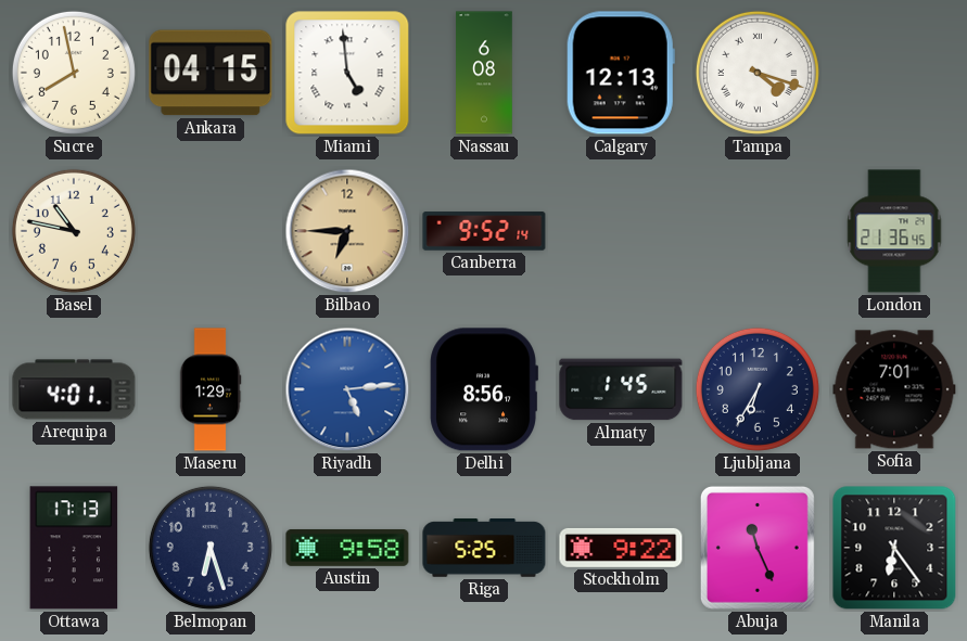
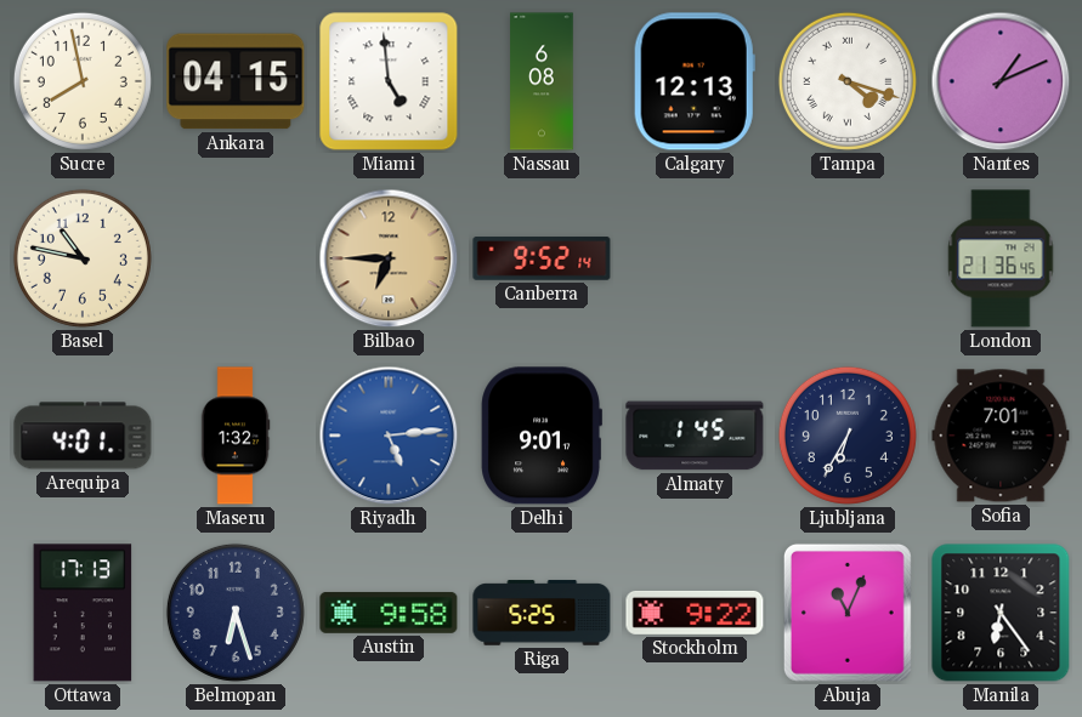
Nantes: none -> 1:11 (1001, 81)
Maseru: 1:29 -> 1:32 (236, 436)
Delhi: 8:56 -> 9:01 (542, 436)
Abuja: 11:26 -> 11:04 (848, 613)
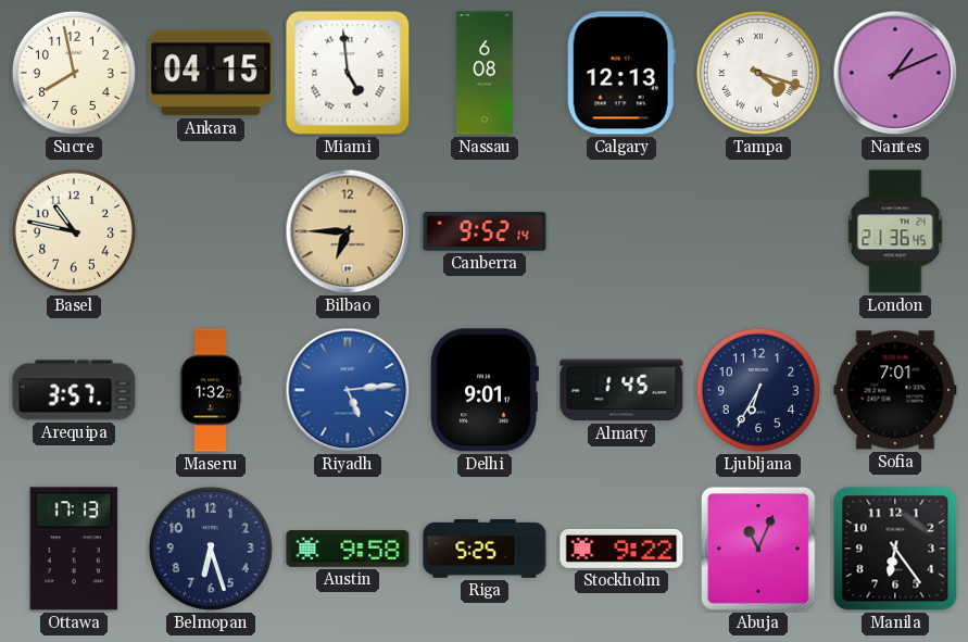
Arequipa: 4:01 -> 3:57 (74, 390)
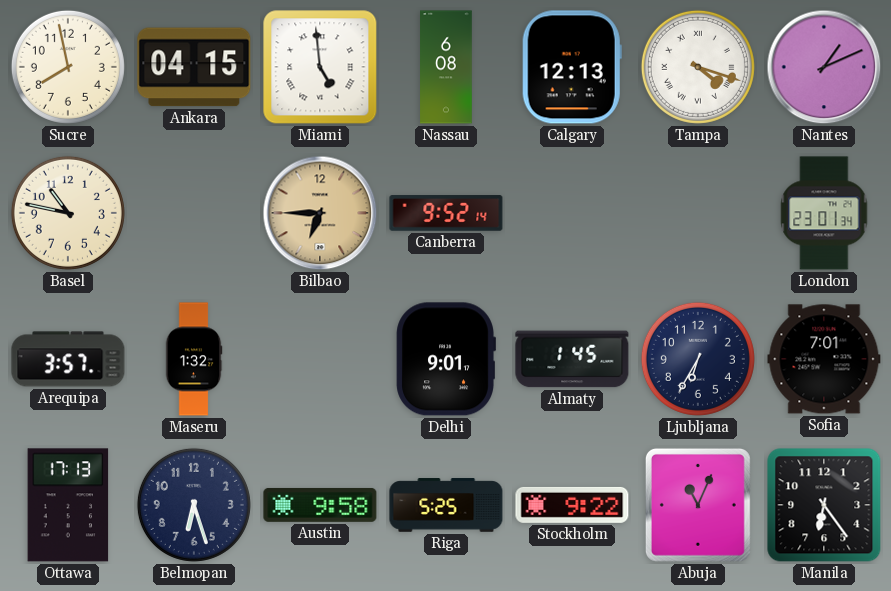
London: 21:36 -> 23:01 (824, 213)
Riyadh: 5:14 -> none (348, 390)
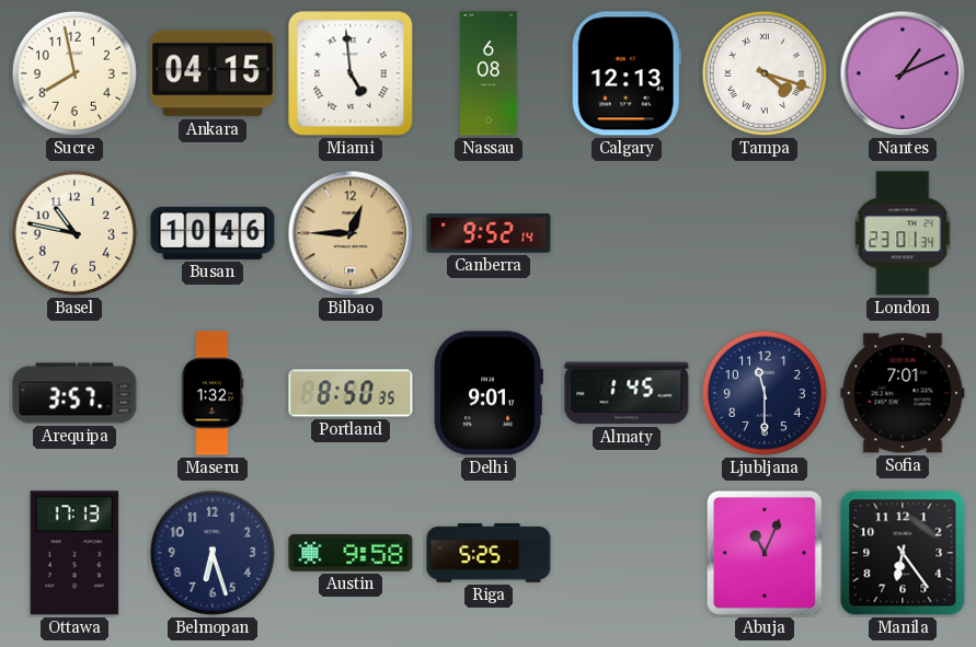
Busan: none -> 10:46 (213, 233)
Bilbao: 6:45 -> 12:45 (351, 233)
Portland: none -> 8:50 (351, 393)
Ljubljana: 6:35 -> 11:30 (765, 393)
Stockholm: 9:22 -> none (572, 505)
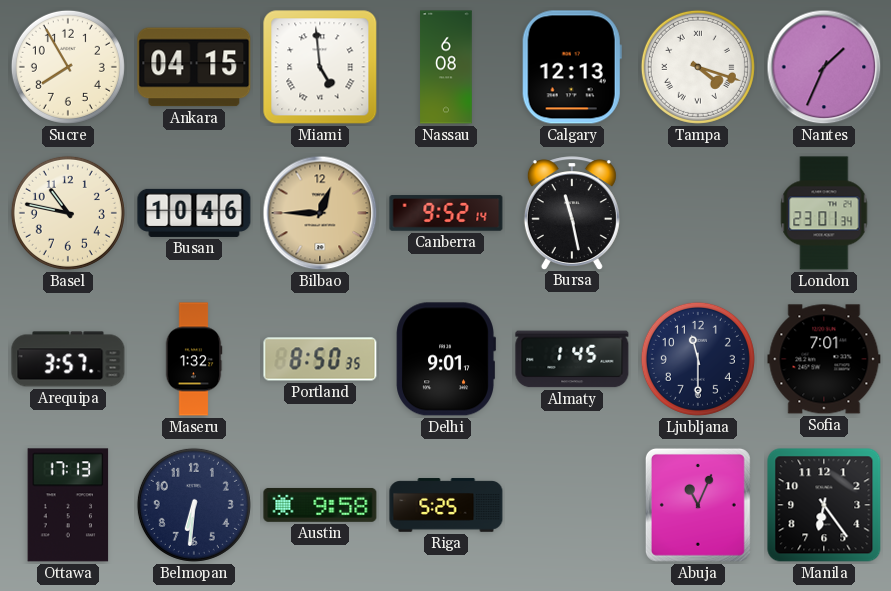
Sucre: 7:58 -> 7:55 (68, 67)
Nantes: 1:11 -> 1:34 (824, 67)
Bursa: none -> 11:28 (572, 213)
Belmopan: 6:27 -> 6:31 (194, 505)
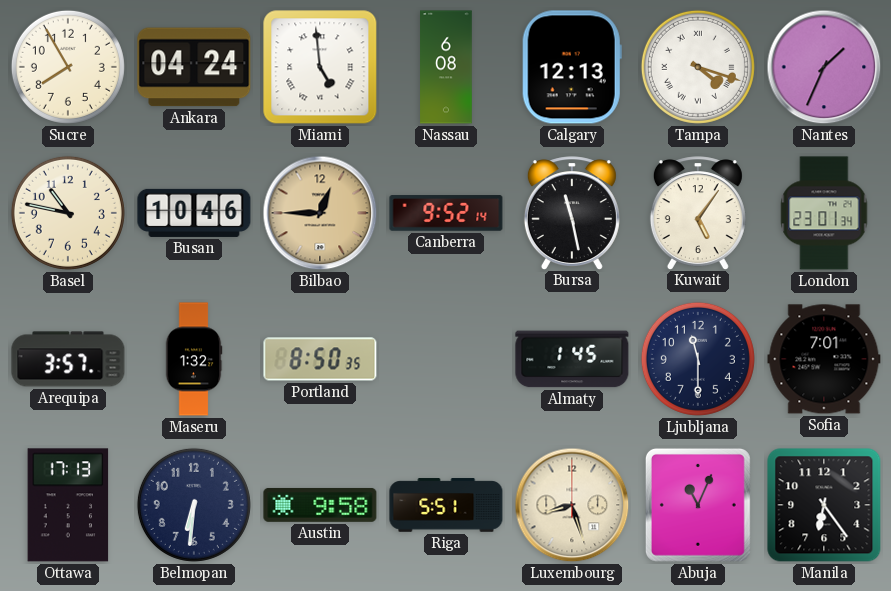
Ankara: 04:15 -> 04:24 (194, 67)
Kuwait: none -> 5:06 (698, 213)
Delhi: 9:01 -> none (446, 359)
Riga: 5:25 -> 5:51 (446, 505)
Luxembourg: none -> 8:27 (572, 505)
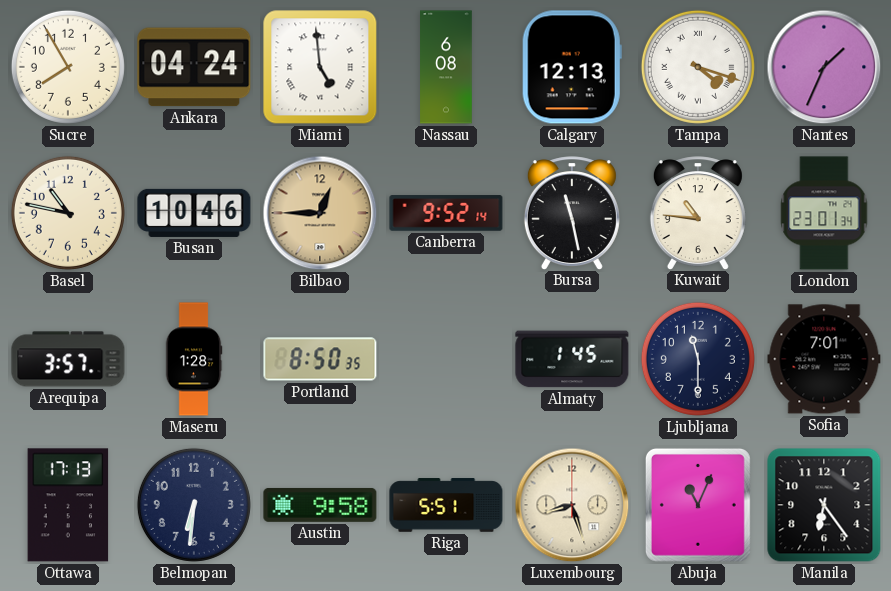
Kuwait: 5:06 -> 10:46 (698, 213)
Maseru: 1:32 -> 1:28 (194, 359)
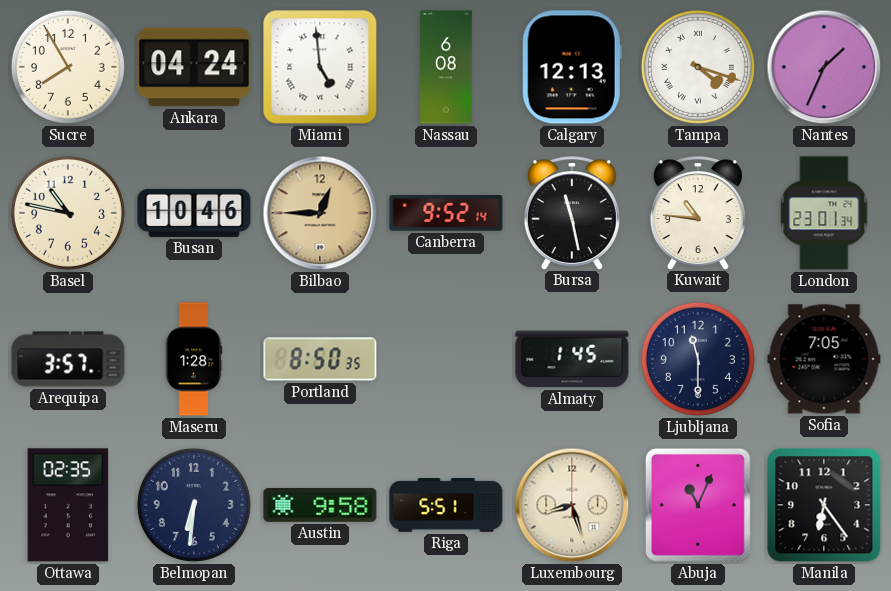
Sofia: 7:01 -> 7:05 (824, 359)
Ottawa: 17:13 -> 02:35 (68, 505)
